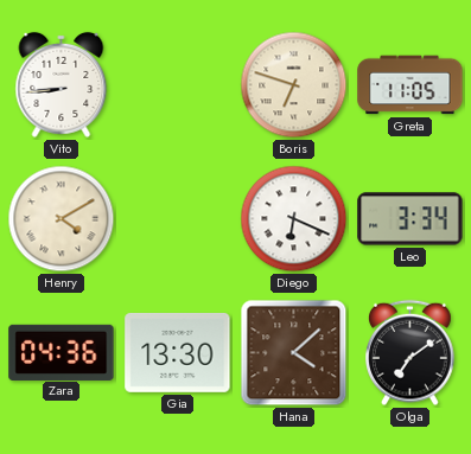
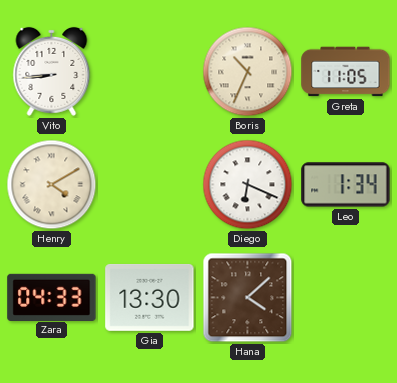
Boris: 6:48 -> 10:34 (248, 72)
Leo: 3:34 -> 1:34 (346, 185)
Zara: 04:36 -> 04:33 (52, 297)
Olga: 7:09 -> none (410, 353)
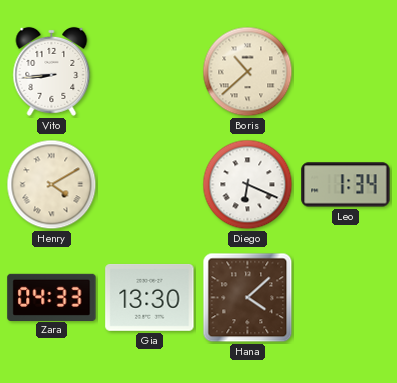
Boris: 10:34 -> 10:38 (248, 72)
Greta: 11:05 -> none (346, 72)
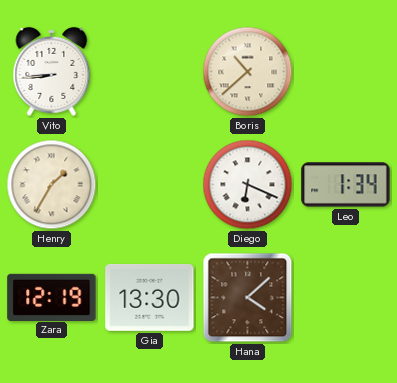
Henry: 4:10 -> 1:35 (52, 185)
Zara: 04:33 -> 12:19 (52, 297)
